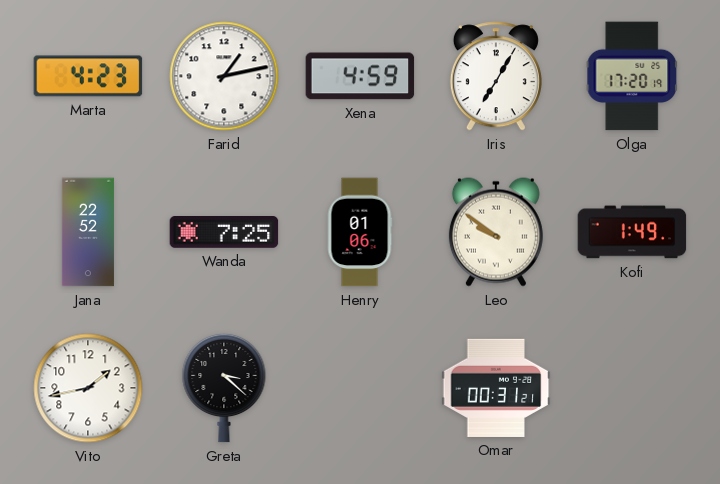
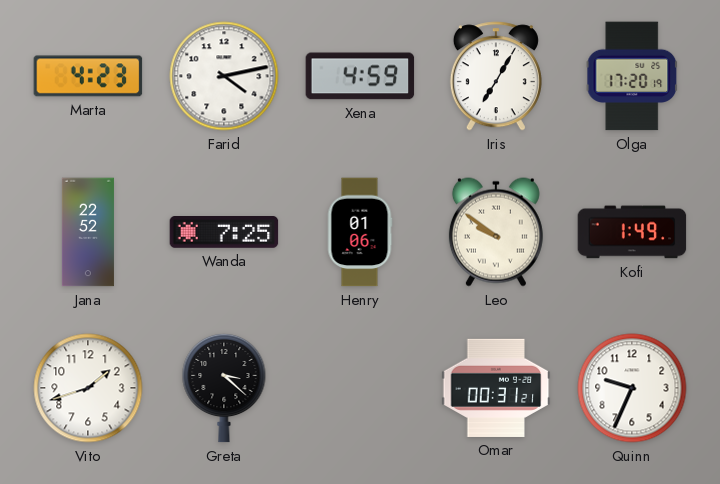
Farid: 1:13 -> 4:13 (224, 76)
Vito: 1:43 -> 1:42 (88, 388)
Quinn: none -> 9:34 (632, 388)
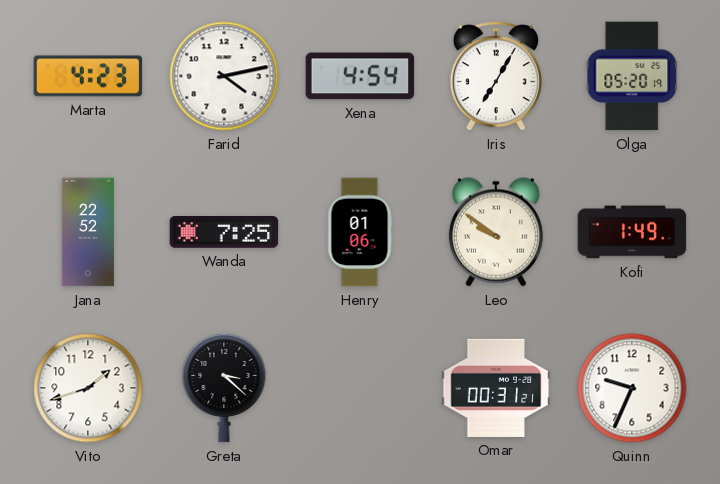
Xena: 4:59 -> 4:54 (360, 76)
Olga: 17:20 -> 05:20 (632, 76)
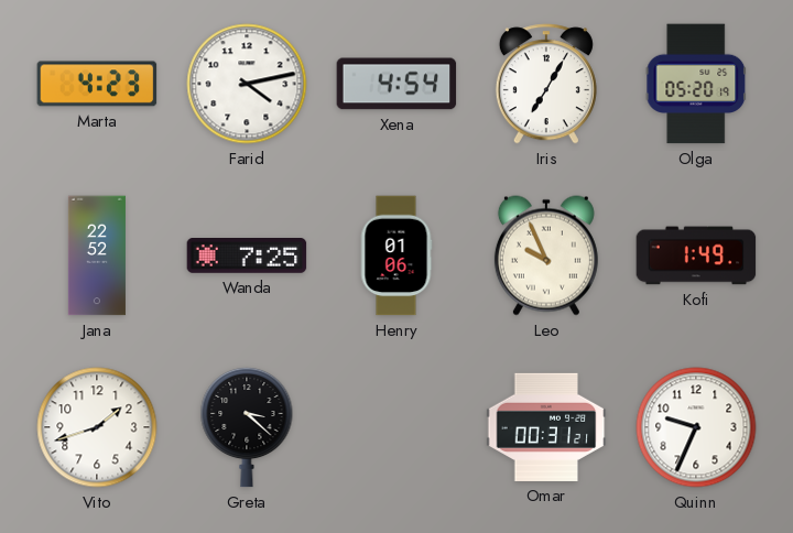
Leo: 9:51 -> 9:56 (546, 255)
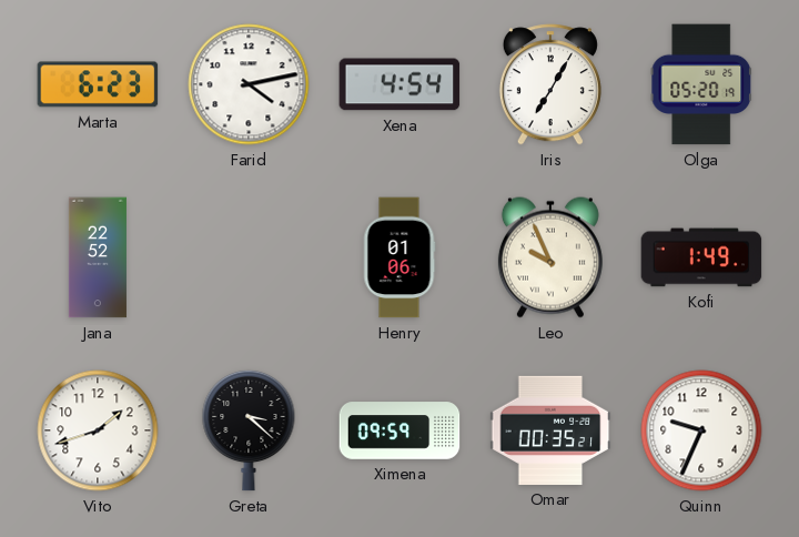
Marta: 4:23 -> 6:23 (98, 84)
Wanda: 7:25 -> none (247, 257)
Ximena: none -> 09:59 (399, 430)
Omar: 00:31 -> 00:35 (550, 430)
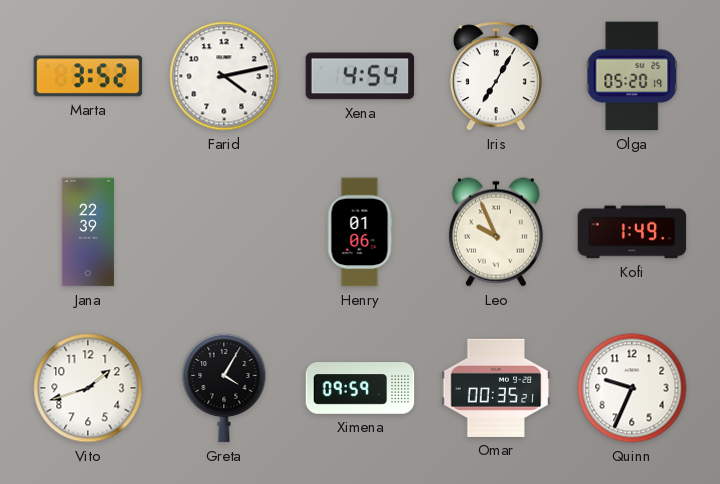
Marta: 6:23 -> 3:52 (88, 76)
Jana: 22:52 -> 22:39 (88, 232)
Greta: 3:22 -> 4:05 (224, 388)
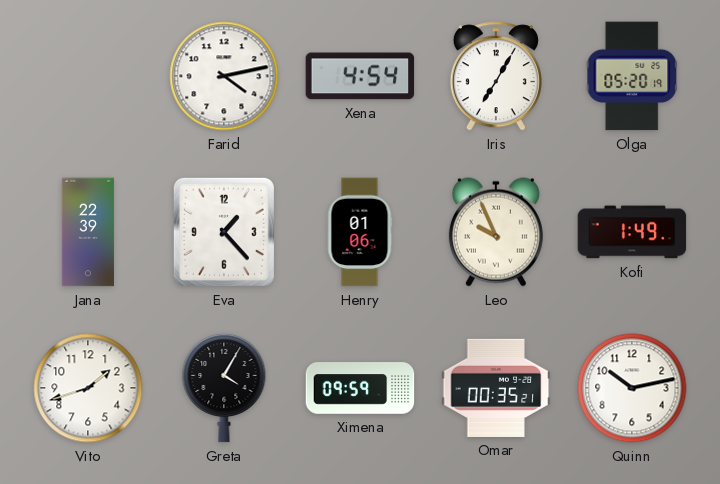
Marta: 3:52 -> none (88, 76)
Eva: none -> 1:23 (224, 232)
Quinn: 9:34 -> 10:13 (632, 388)
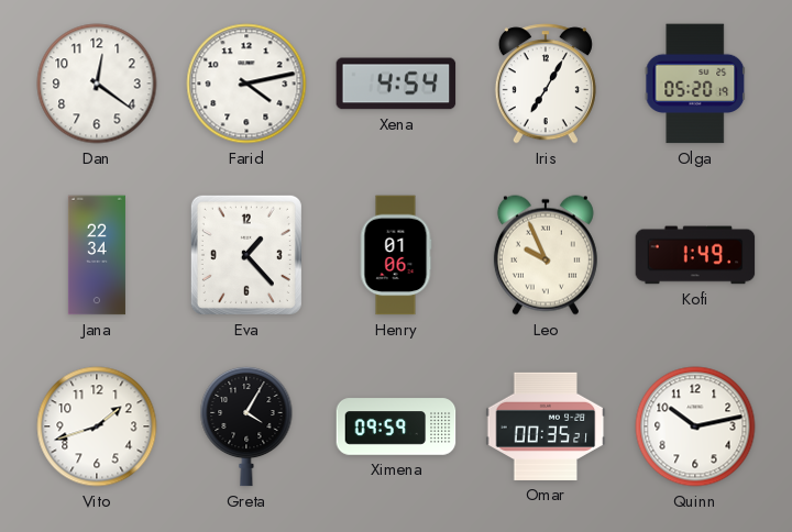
Dan: none -> 12:21 (97, 84)
Jana: 22:39 -> 22:34 (97, 255)
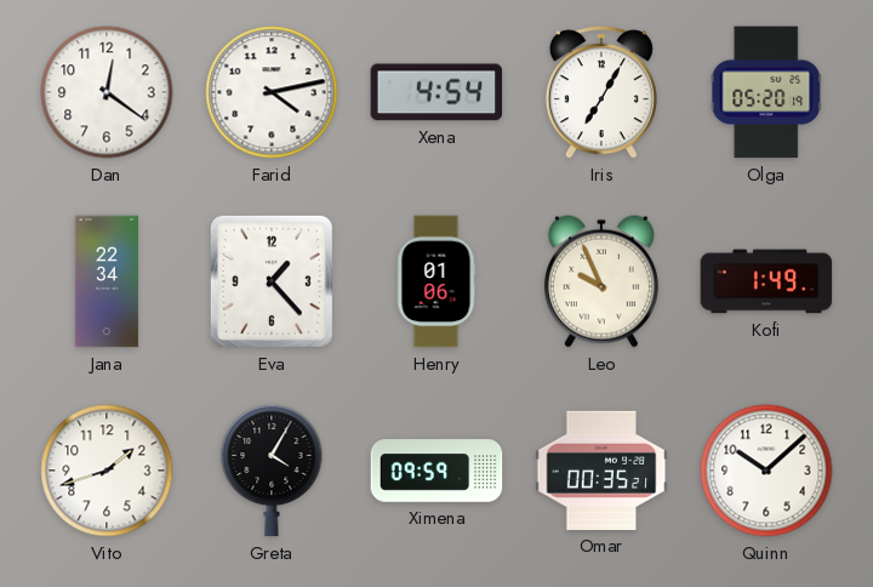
Quinn: 10:13 -> 10:08 (766, 471)
